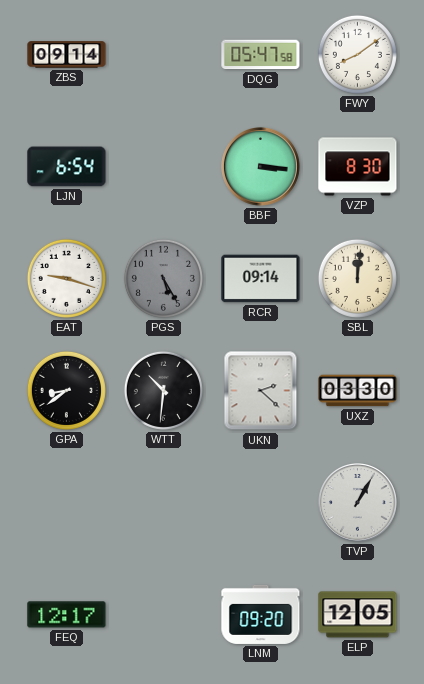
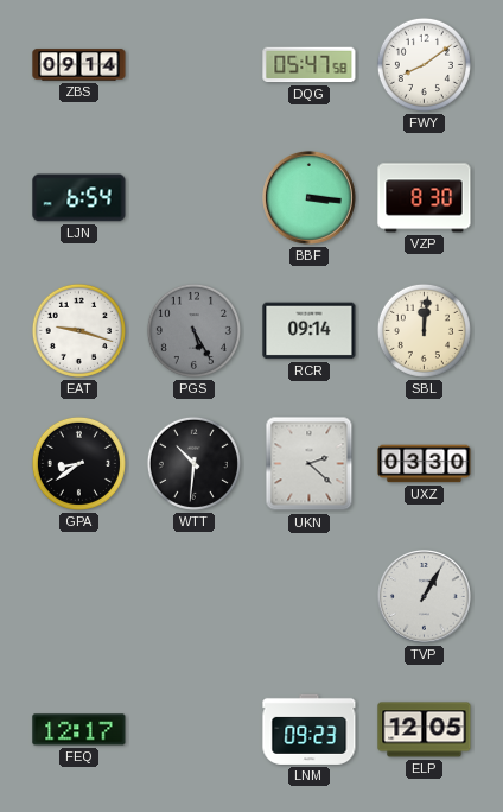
LNM: 09:20 -> 09:23 (310, 729)
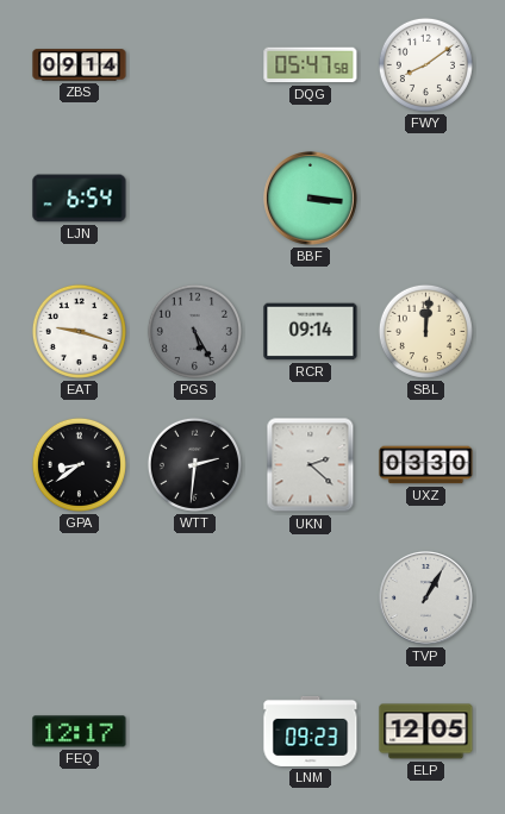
VZP: 8:30 -> none (425, 198)
WTT: 10:31 -> 2:31 (194, 464)
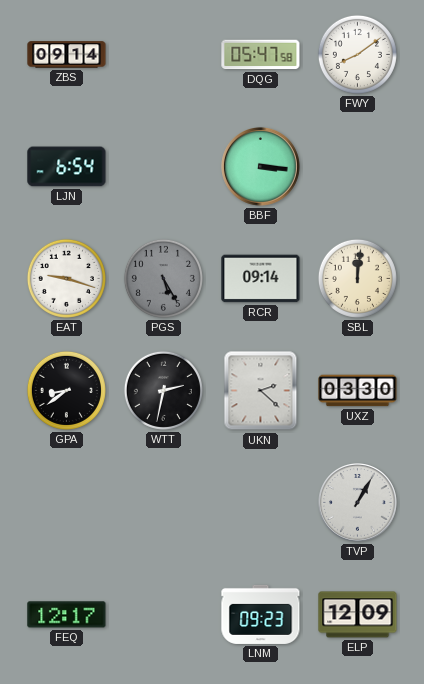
WTT: 2:31 -> 2:32 (163, 390)
ELP: 12:05 -> 12:09 (358, 615)
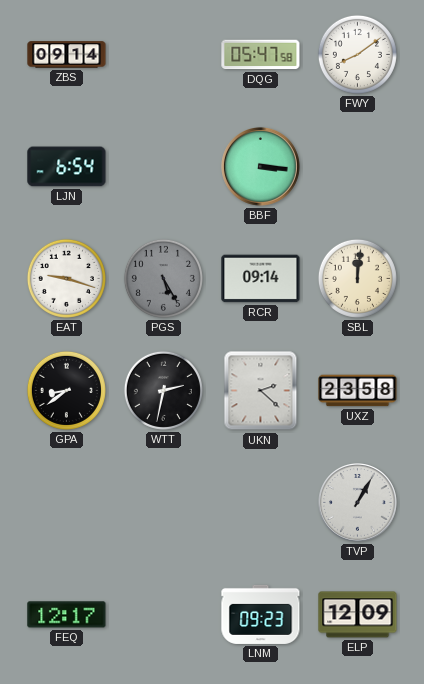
UXZ: 03:30 -> 23:58 (358, 391)
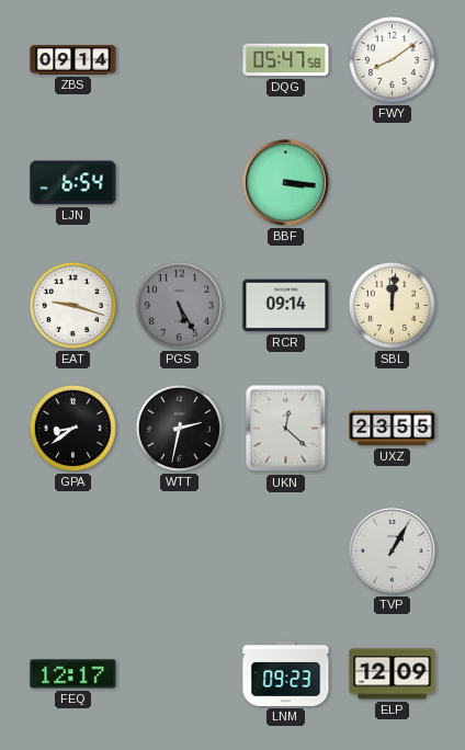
UKN: 2:22 -> 12:22 (286, 429)
UXZ: 23:58 -> 23:55 (393, 429)
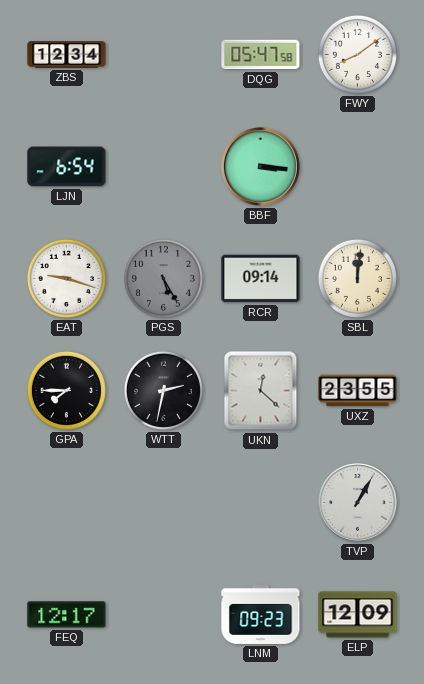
ZBS: 09:14 -> 12:34 (67, 55)
GPA: 8:39 -> 7:45 (66, 390)
